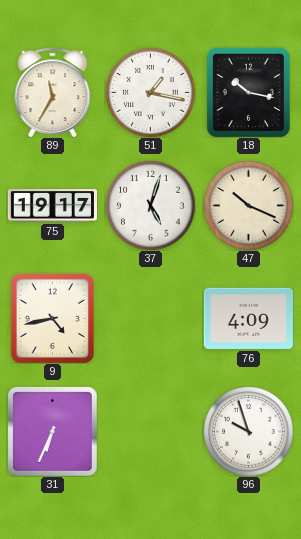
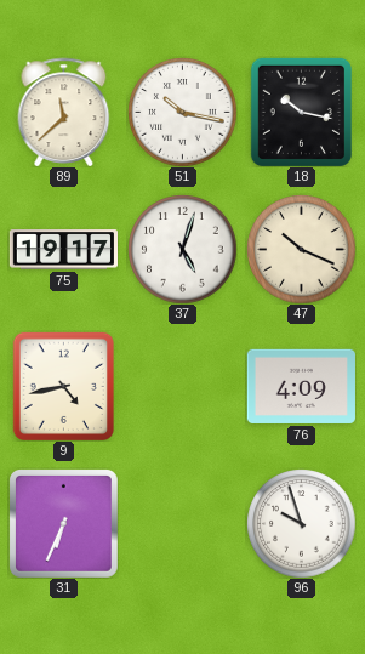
89: 11:35 -> 11:38 (64, 112)
51: 1:17 -> 10:17 (182, 112)
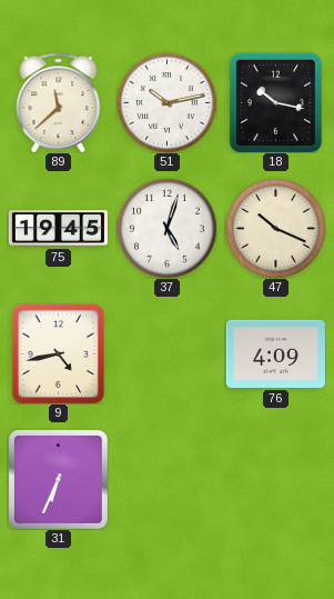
51: 10:17 -> 10:13 (166, 102)
75: 19:17 -> 19:45 (58, 229)
96: 9:57 -> none (301, 523)
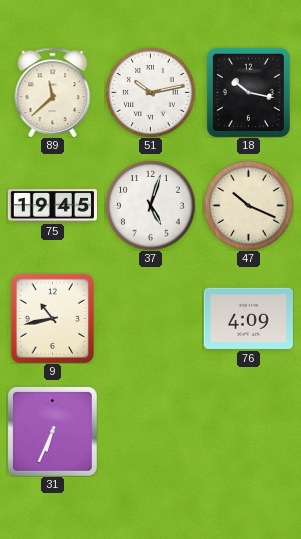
9: 4:43 -> 10:43 (52, 318)
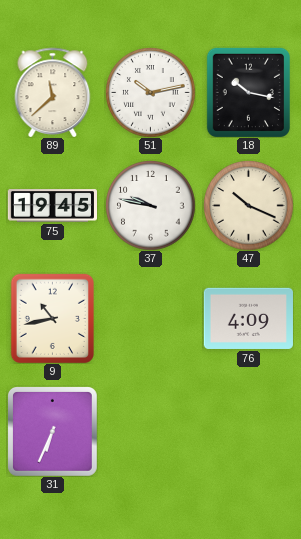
37: 5:03 -> 9:47 (150, 205)
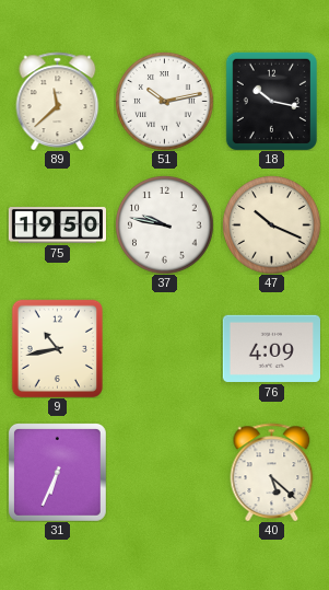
75: 19:45 -> 19:50 (57, 225)
40: none -> 5:22 (272, 472)
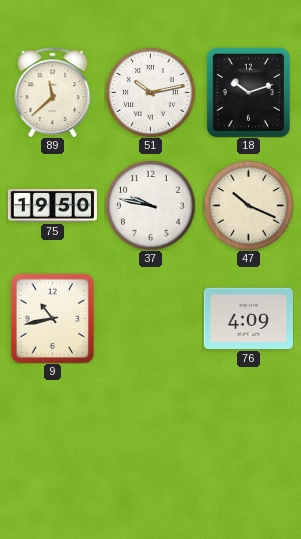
18: 10:17 -> 10:12 (248, 92)
31: 6:34 -> none (57, 472)
40: 5:22 -> none (272, 472)
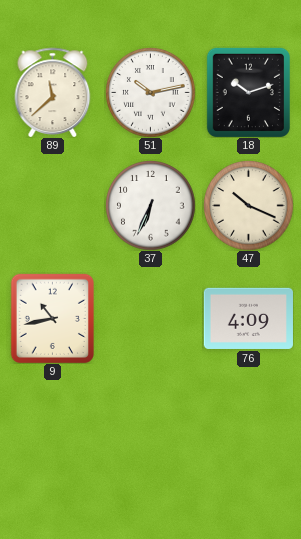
75: 19:50 -> none (52, 206)
37: 9:47 -> 6:34 (150, 205)
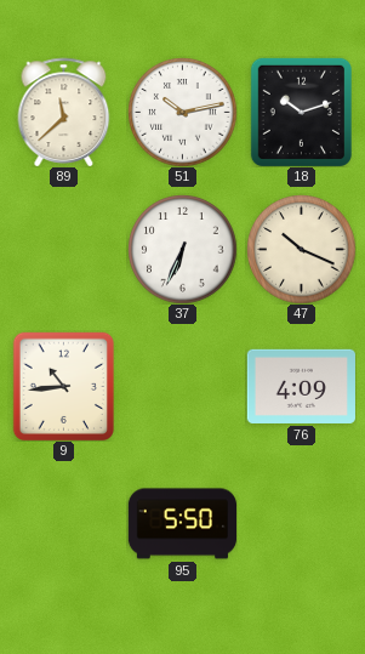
9: 10:43 -> 10:44 (63, 386)
95: none -> 5:50 (182, 524)
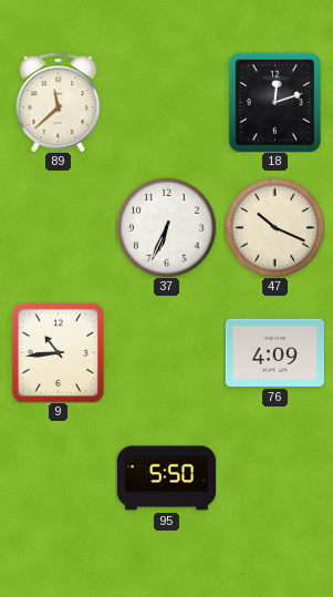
51: 10:13 -> none (182, 112)
18: 10:12 -> 12:12 (274, 102)
